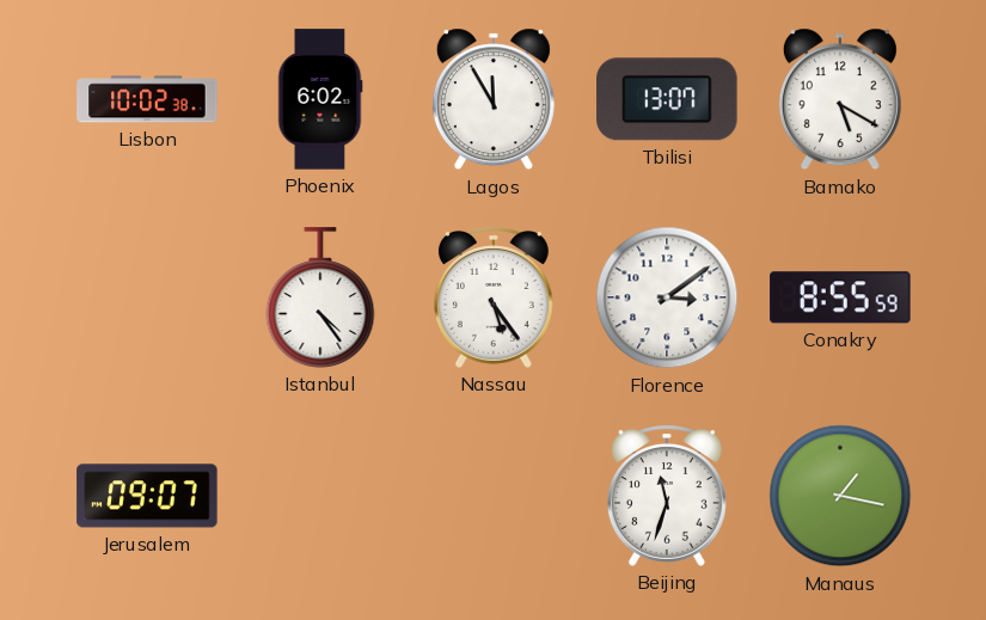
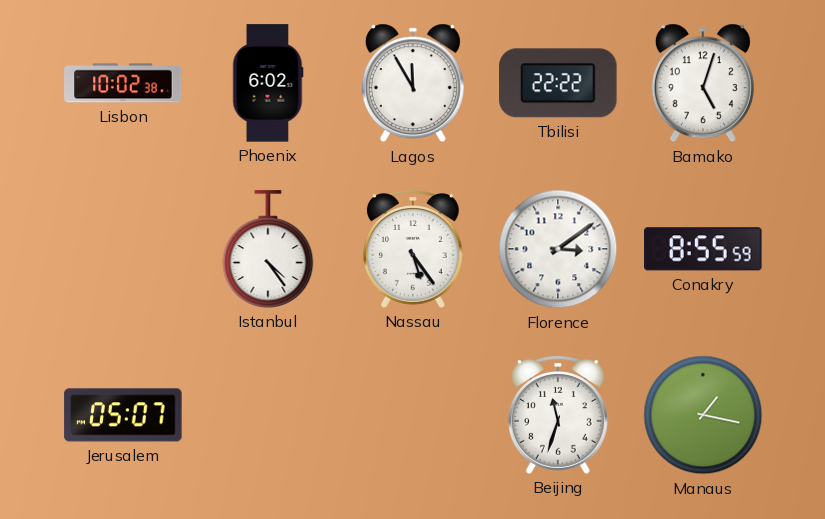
Tbilisi: 13:07 -> 22:22 (558, 83)
Bamako: 5:20 -> 5:03 (703, 83)
Jerusalem: 09:07 -> 05:07 (123, 415)
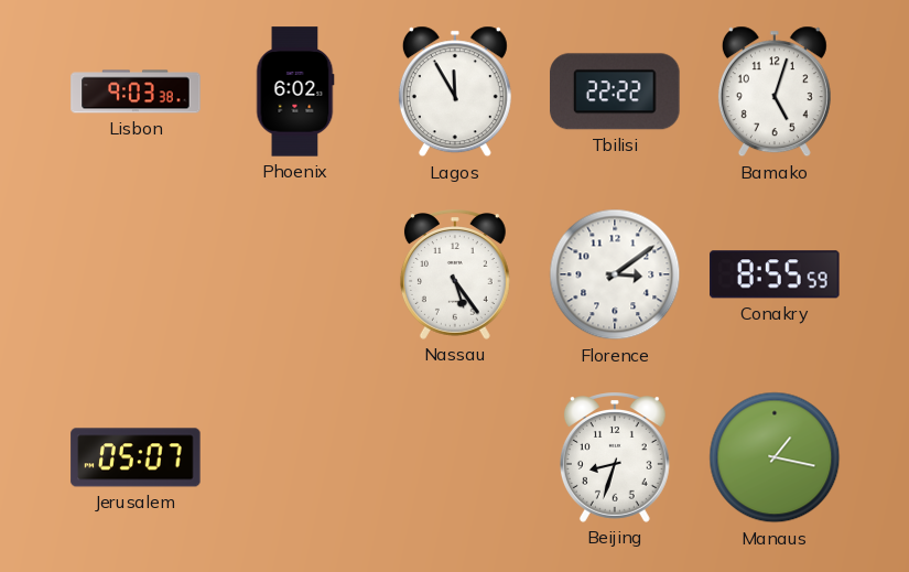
Lisbon: 10:02 -> 9:03 (136, 91)
Istanbul: 4:24 -> none (268, 249)
Beijing: 11:33 -> 8:33 (615, 457)
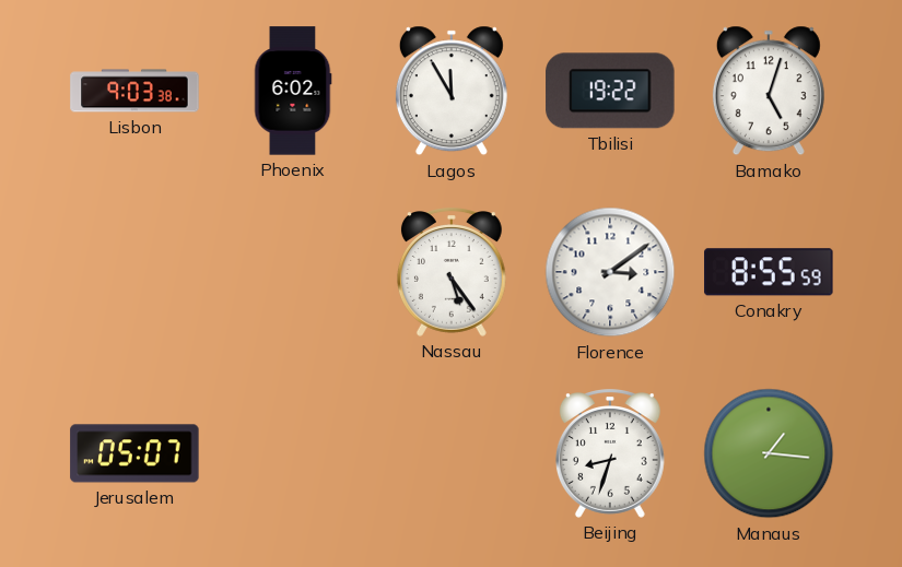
Tbilisi: 22:22 -> 19:22 (610, 91)
Manaus: 1:17 -> 1:16 (769, 453)
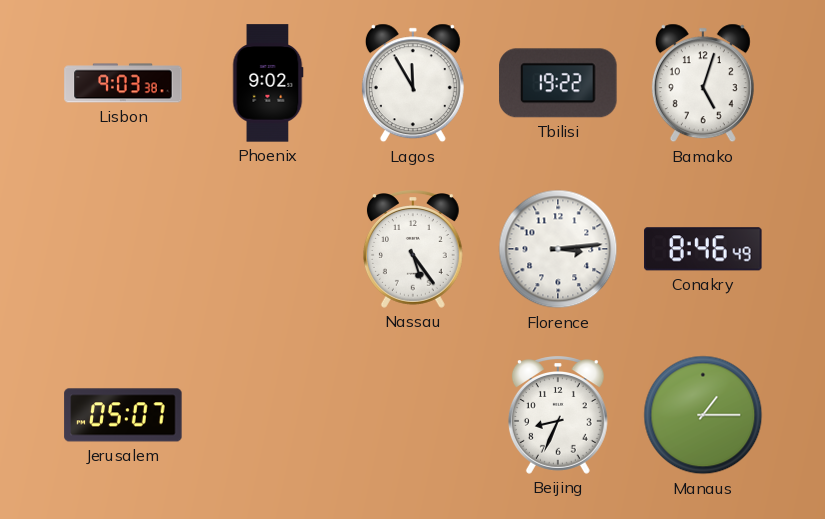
Phoenix: 6:02 -> 9:02 (268, 83)
Florence: 3:09 -> 3:14 (558, 249)
Conakry: 8:55 -> 8:46 (703, 249)
Beijing: 8:33 -> 8:34 (558, 415)
Manaus: 1:16 -> 1:15 (703, 415)
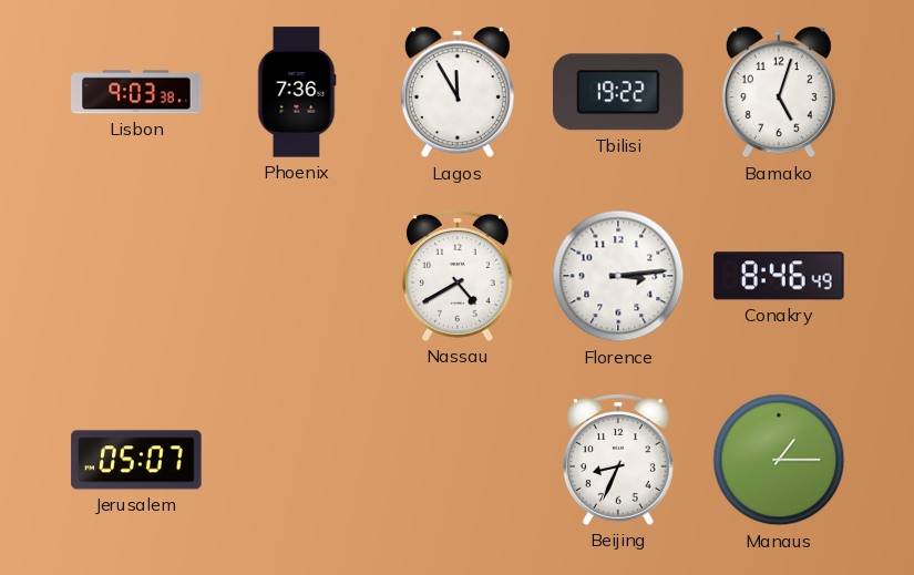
Phoenix: 9:02 -> 7:36 (297, 92)
Nassau: 5:24 -> 4:40 (458, 276)
